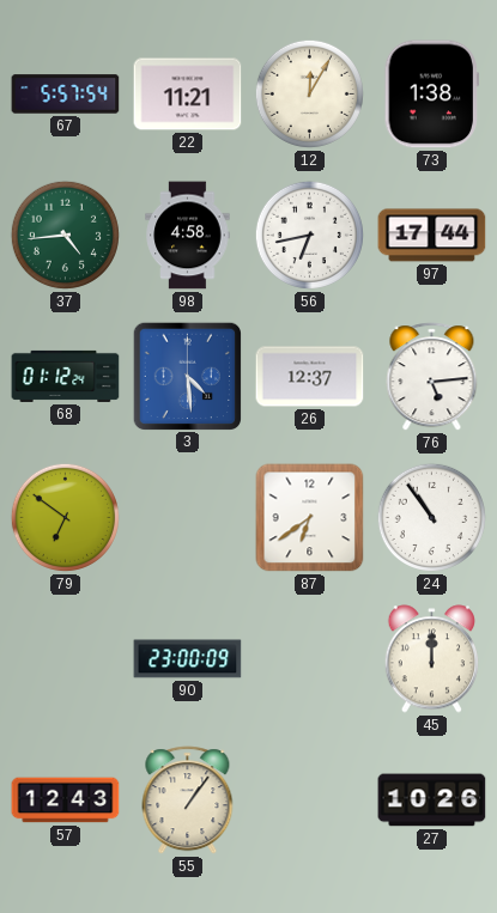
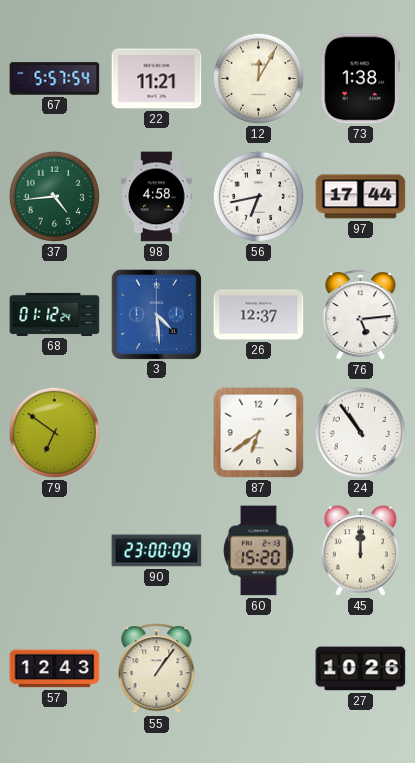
60: none -> 15:20 (259, 551)
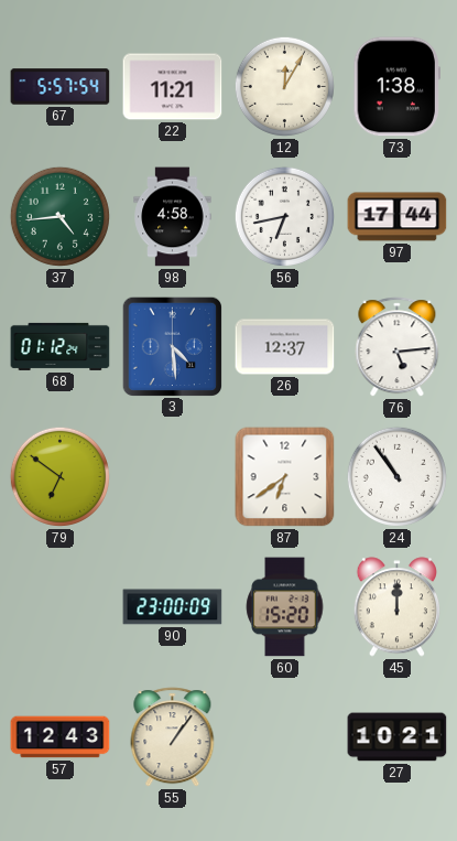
27: 10:26 -> 10:21 (398, 737)
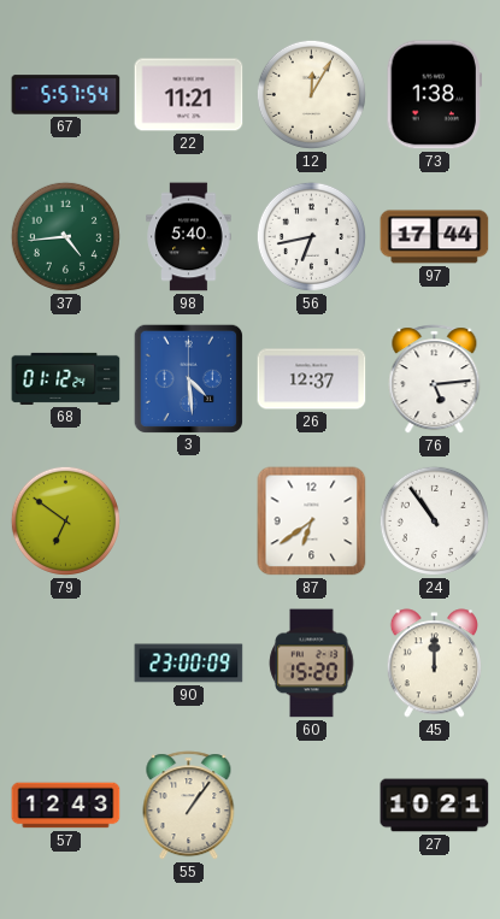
98: 4:58 -> 5:40 (189, 237)
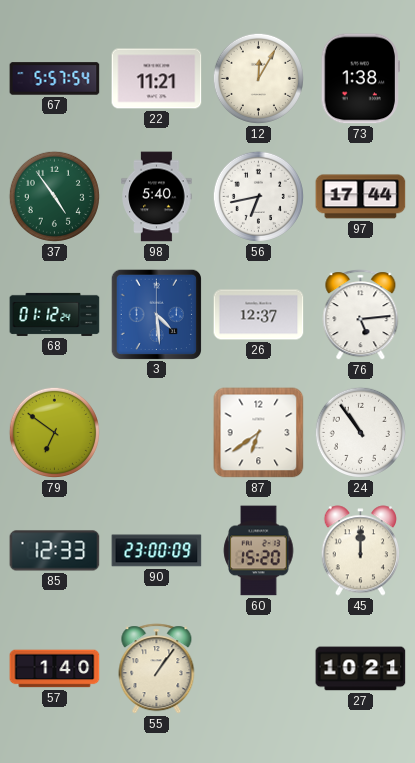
37: 4:44 -> 4:54 (54, 196)
85: none -> 12:33 (55, 551)
57: 12:43 -> 1:40 (55, 669)
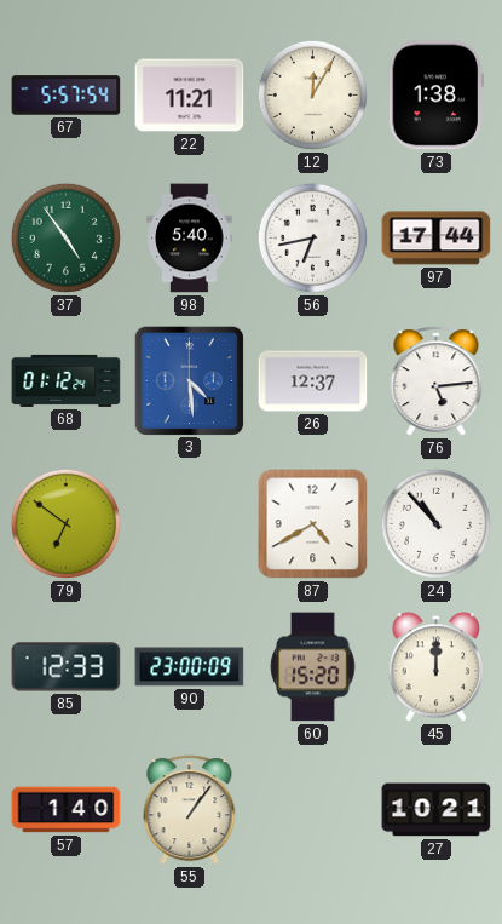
87: 6:39 -> 4:40 (313, 524)
24: 10:54 -> 10:53 (435, 523)
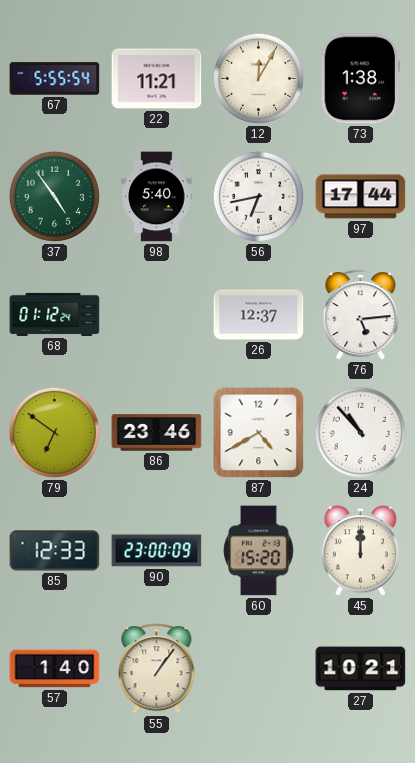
67: 5:57 -> 5:55 (55, 79)
3: 4:29 -> none (189, 380)
86: none -> 23:46 (157, 433)
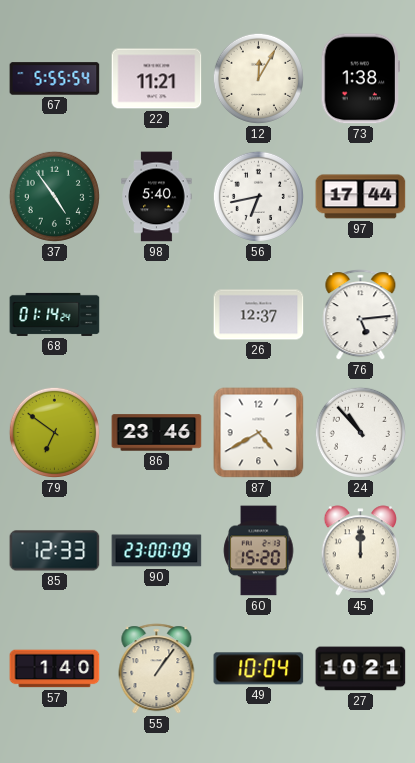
68: 01:12 -> 01:14 (55, 314)
49: none -> 10:04 (259, 669)
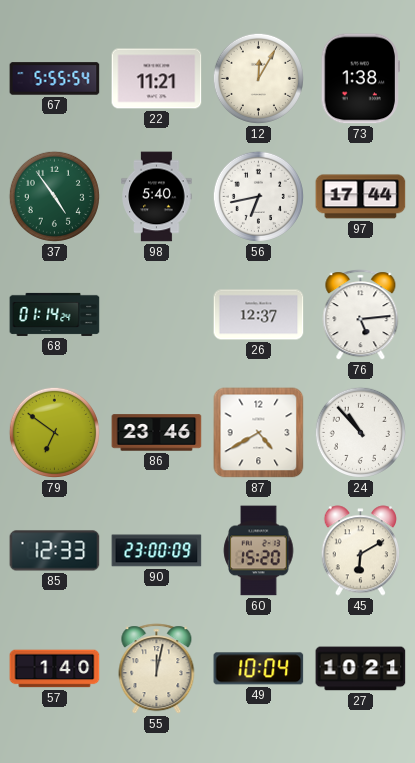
45: 12:00 -> 6:10 (360, 551)
55: 1:06 -> 12:02 (157, 669)
